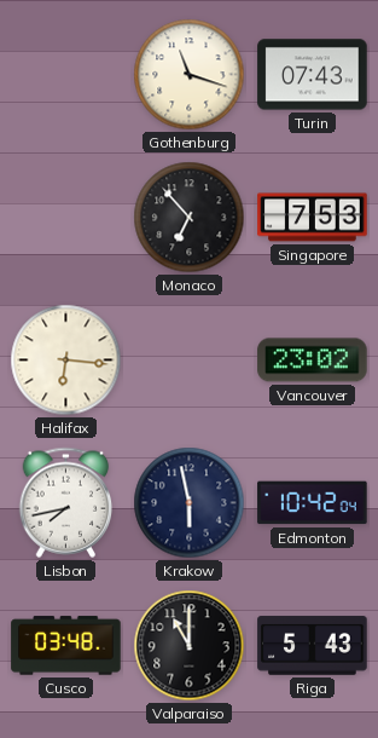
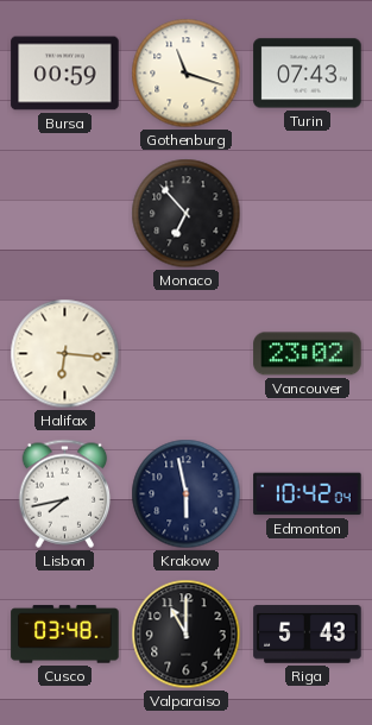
Bursa: none -> 00:59 (65, 74)
Singapore: 7:53 -> none (313, 218)
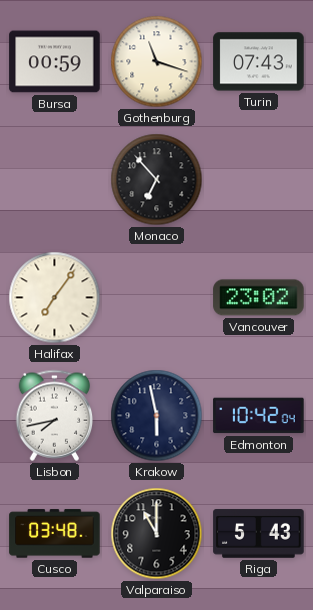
Halifax: 6:16 -> 7:06 (55, 298)
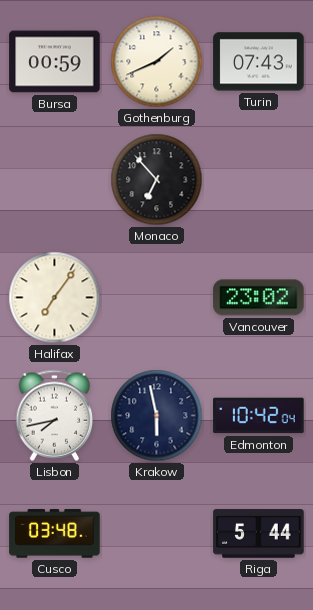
Gothenburg: 11:18 -> 1:41 (157, 62)
Valparaiso: 11:00 -> none (157, 534)
Riga: 5:43 -> 5:44 (259, 534)
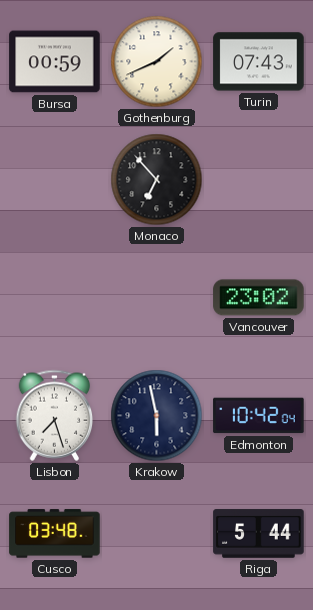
Halifax: 7:06 -> none (55, 298)
Lisbon: 7:43 -> 7:27 (55, 415)
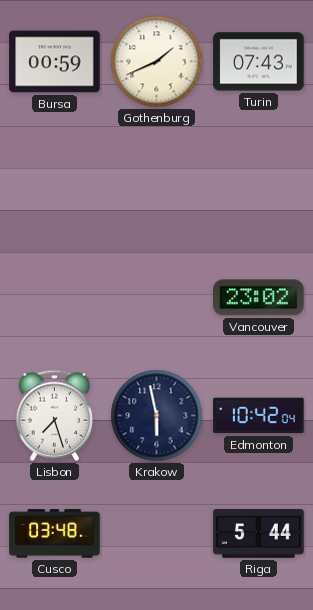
Monaco: 6:53 -> none (157, 180)
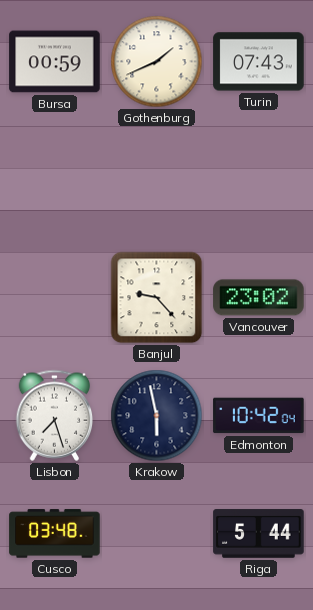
Banjul: none -> 9:23 (157, 298)
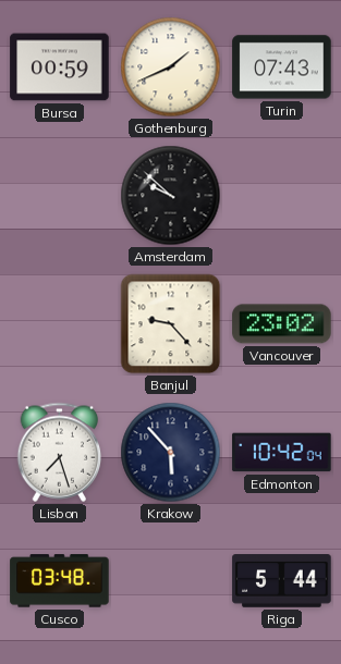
Amsterdam: none -> 9:52 (171, 196)
Krakow: 5:58 -> 5:53 (171, 453)
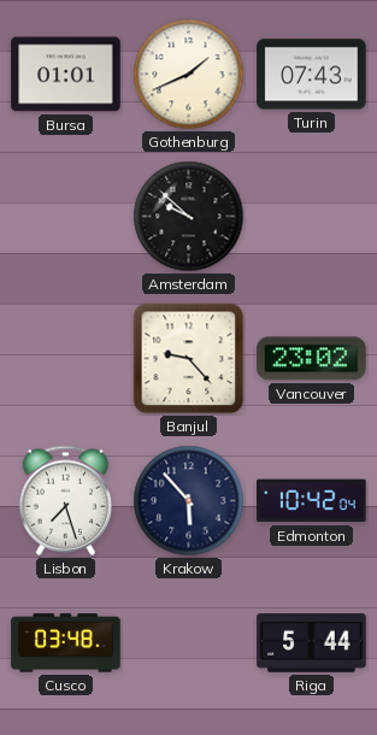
Bursa: 00:59 -> 01:01 (66, 75)
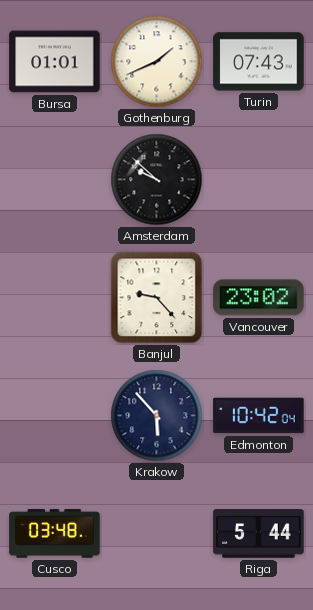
Lisbon: 7:27 -> none (66, 500)
